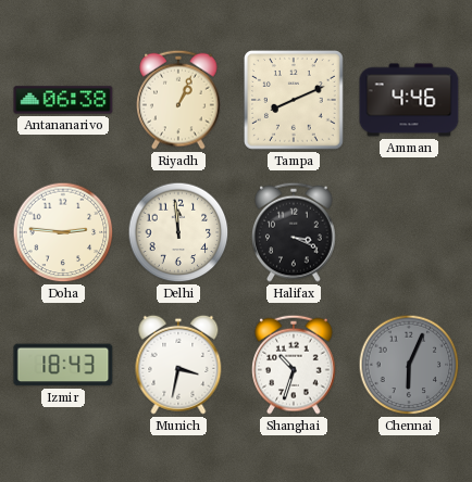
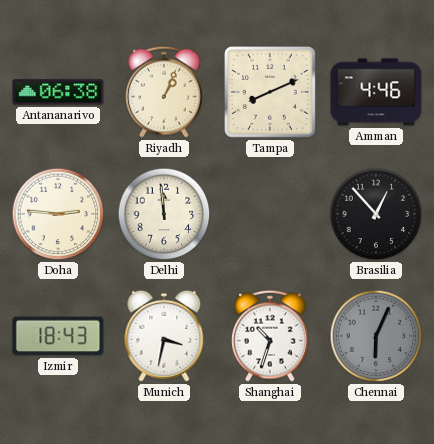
Halifax: 3:19 -> none (295, 232)
Brasilia: none -> 12:53 (376, 214)
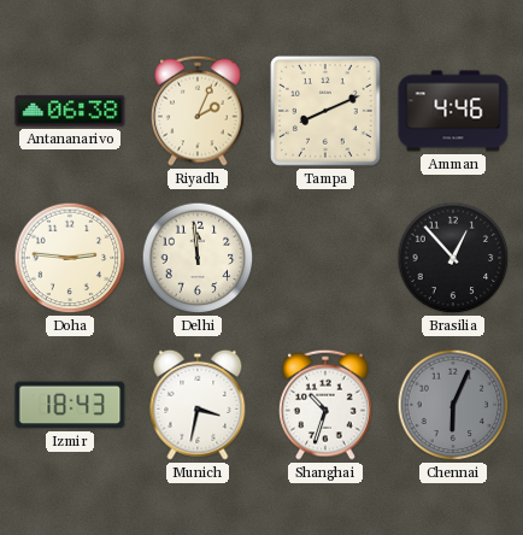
Riyadh: 1:04 -> 2:04 (199, 111)
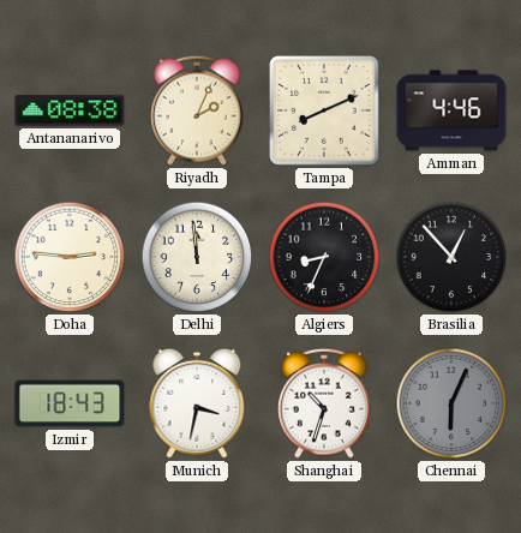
Antananarivo: 06:38 -> 08:38 (70, 110)
Algiers: none -> 8:34 (324, 257)
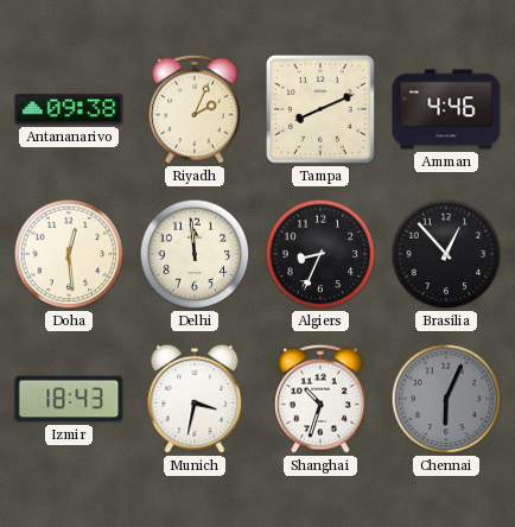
Antananarivo: 08:38 -> 09:38 (69, 109)
Doha: 2:46 -> 12:29 (69, 254)
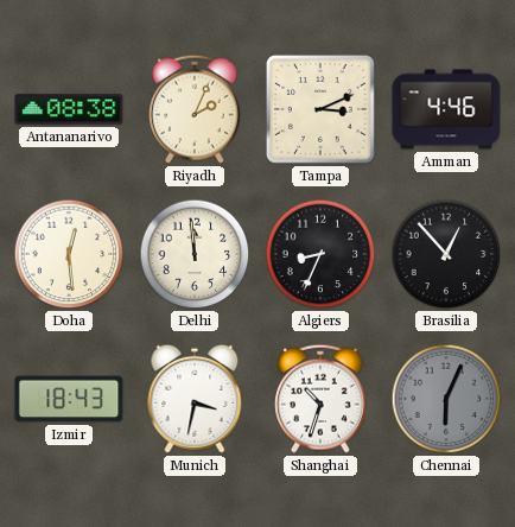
Antananarivo: 09:38 -> 08:38 (69, 109)
Tampa: 8:11 -> 3:11 (322, 110)
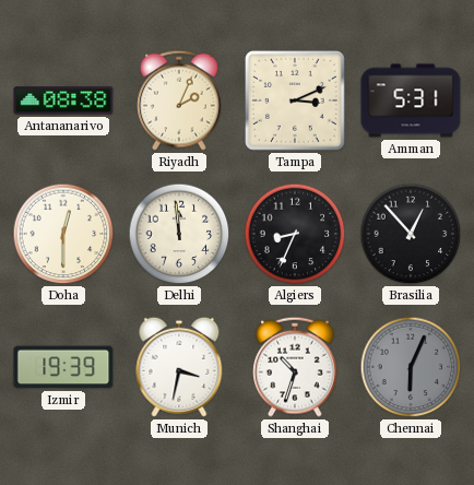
Amman: 4:46 -> 5:31 (411, 100)
Doha: 12:29 -> 12:30 (63, 234)
Izmir: 18:43 -> 19:39 (63, 367)
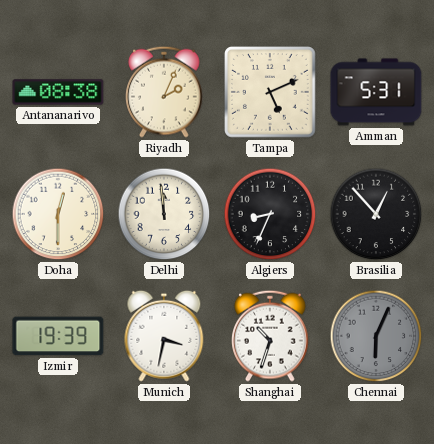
Tampa: 3:11 -> 5:11 (271, 93)
